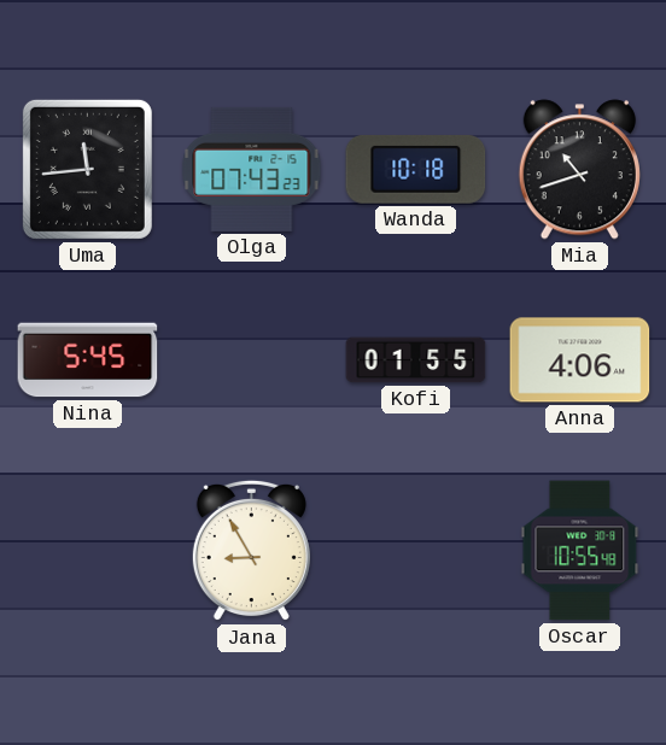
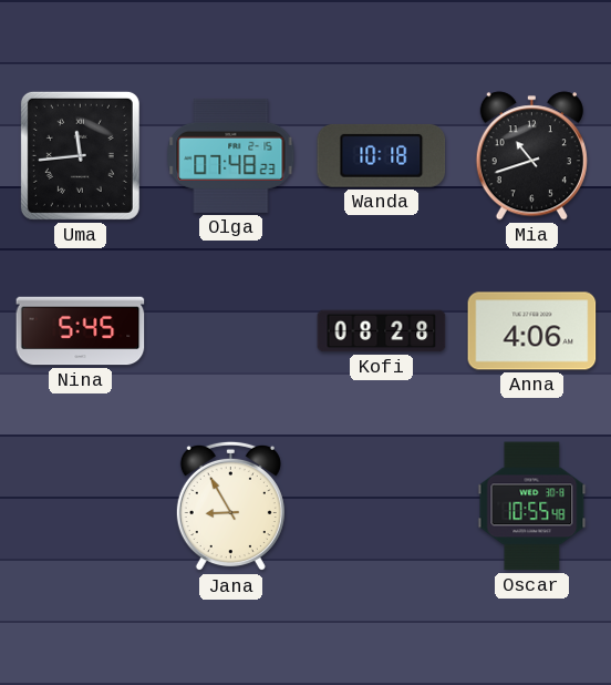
Olga: 07:43 -> 07:48 (231, 155)
Kofi: 01:55 -> 08:28 (382, 331)
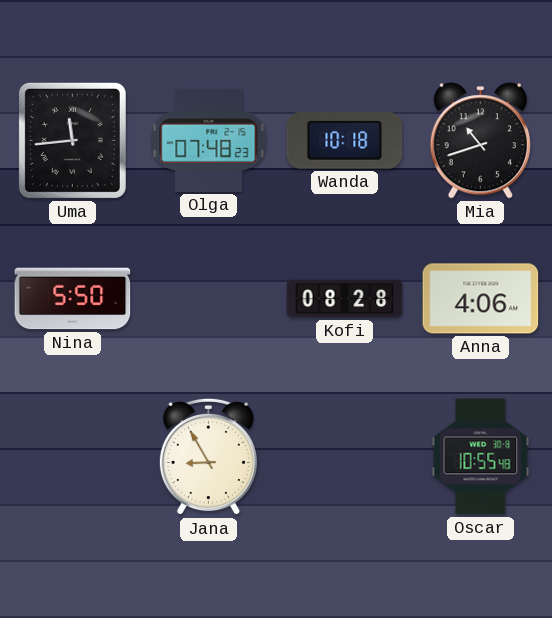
Nina: 5:45 -> 5:50 (73, 299)
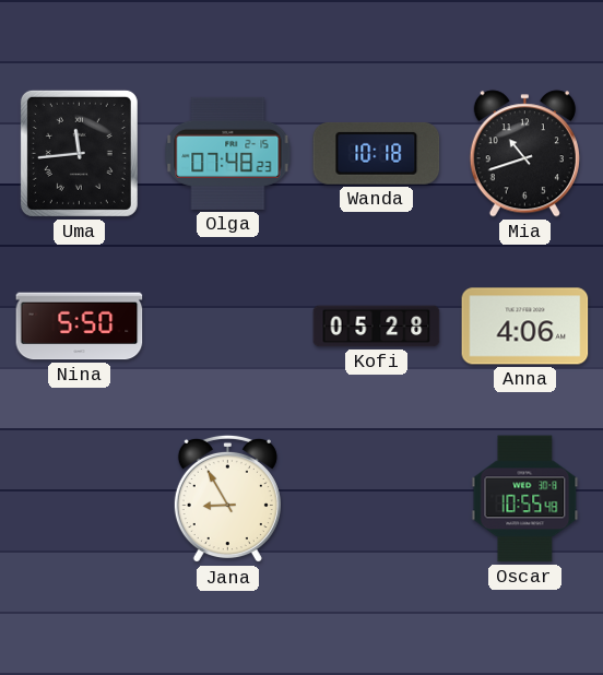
Kofi: 08:28 -> 05:28 (377, 327)
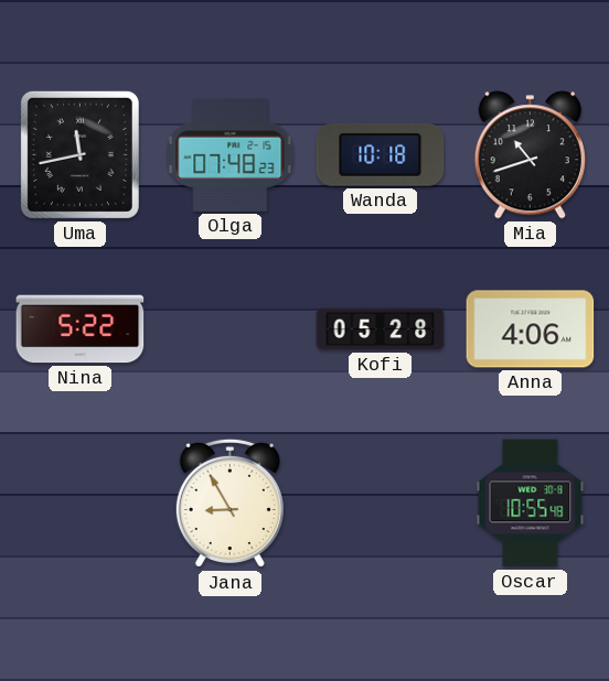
Uma: 11:44 -> 11:43 (79, 154)
Nina: 5:50 -> 5:22 (81, 329)
